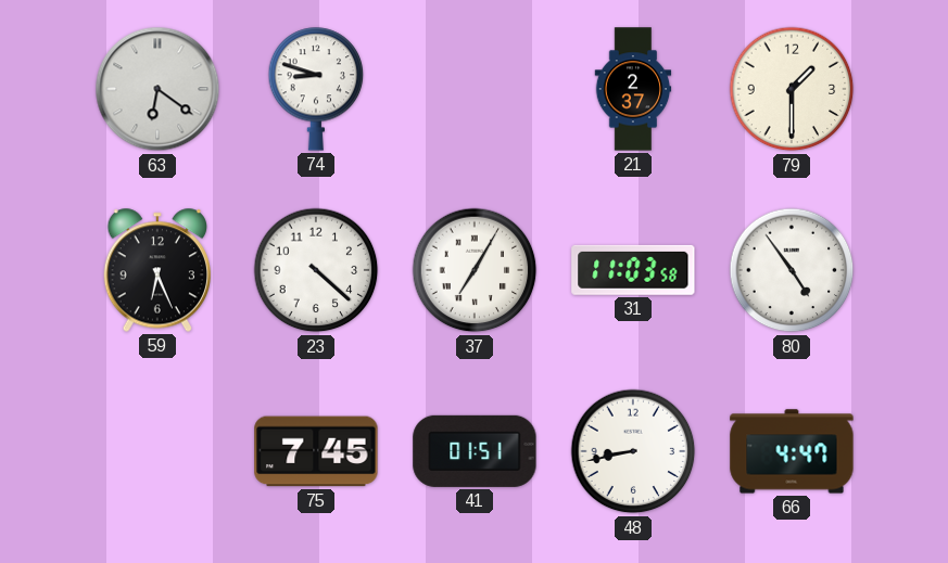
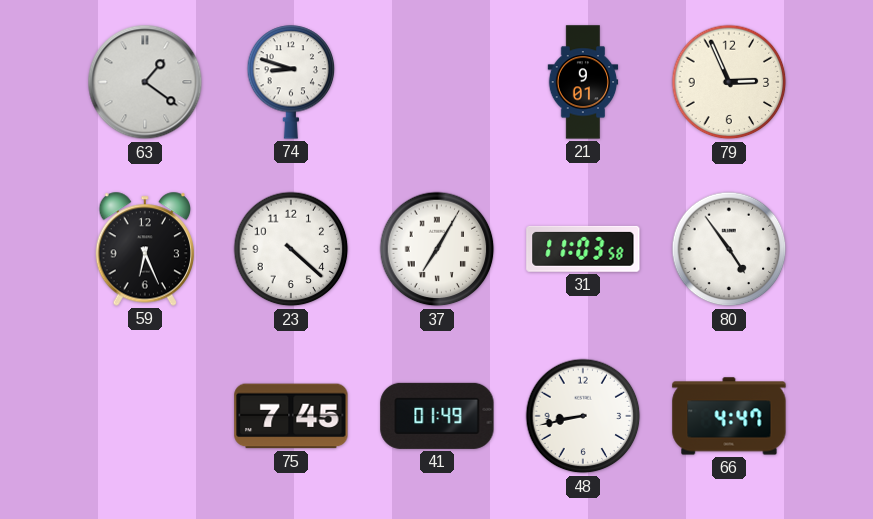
63: 6:21 -> 1:21 (145, 82)
21: 2:37 -> 9:01 (583, 82)
79: 1:30 -> 2:56 (729, 82)
41: 01:51 -> 01:49 (437, 416)
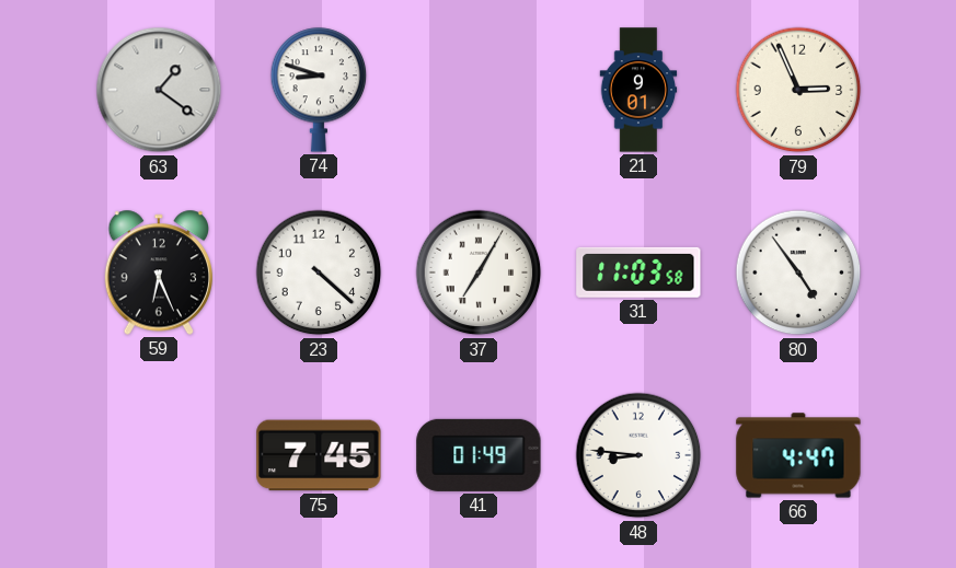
48: 8:43 -> 8:46 (638, 455)
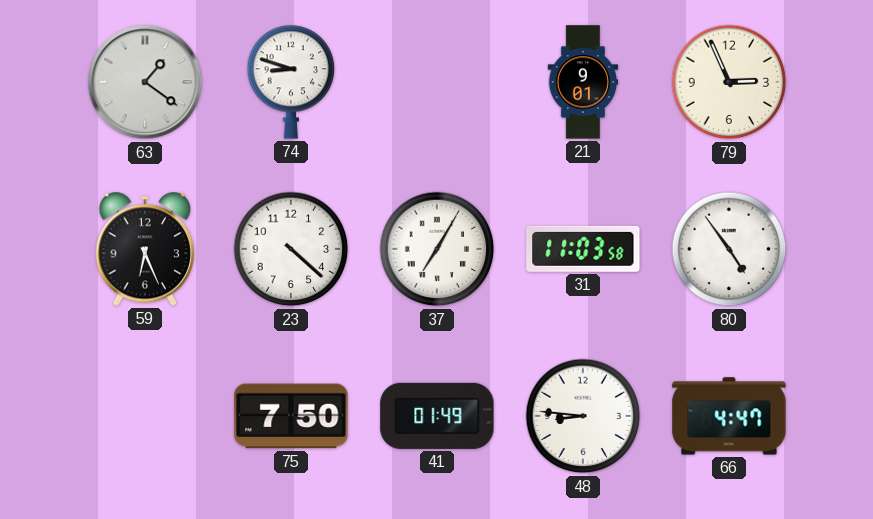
75: 7:45 -> 7:50 (291, 416)
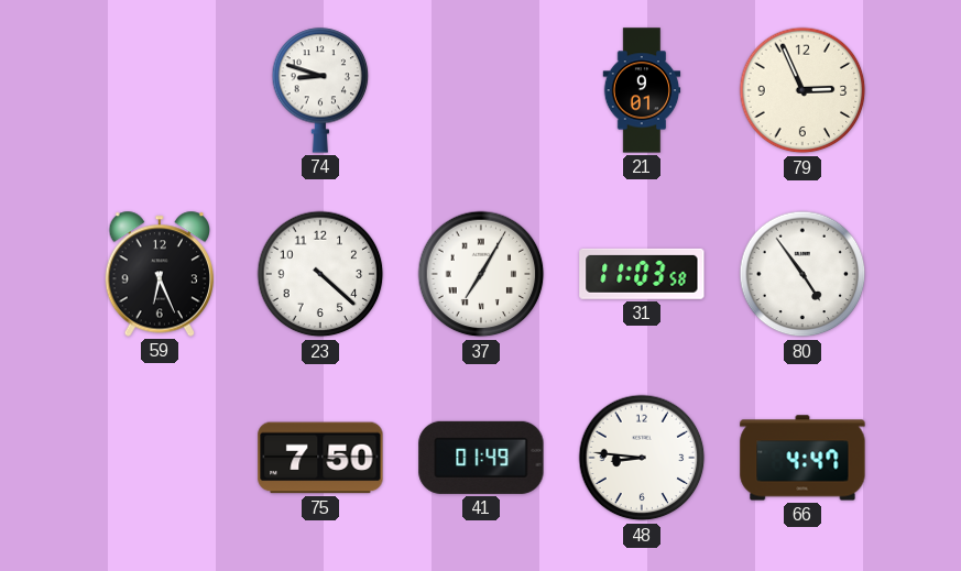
63: 1:21 -> none (145, 82)
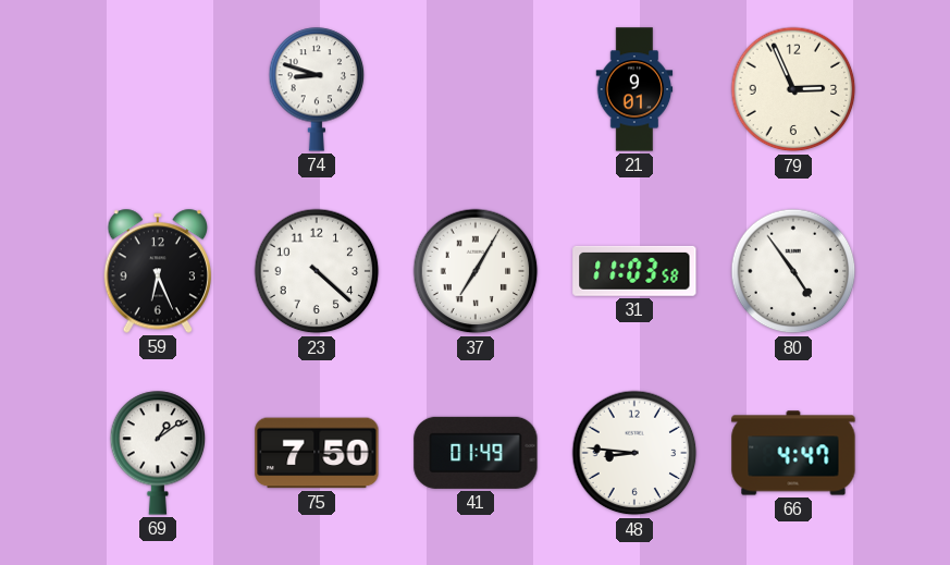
69: none -> 1:09 (158, 453)
